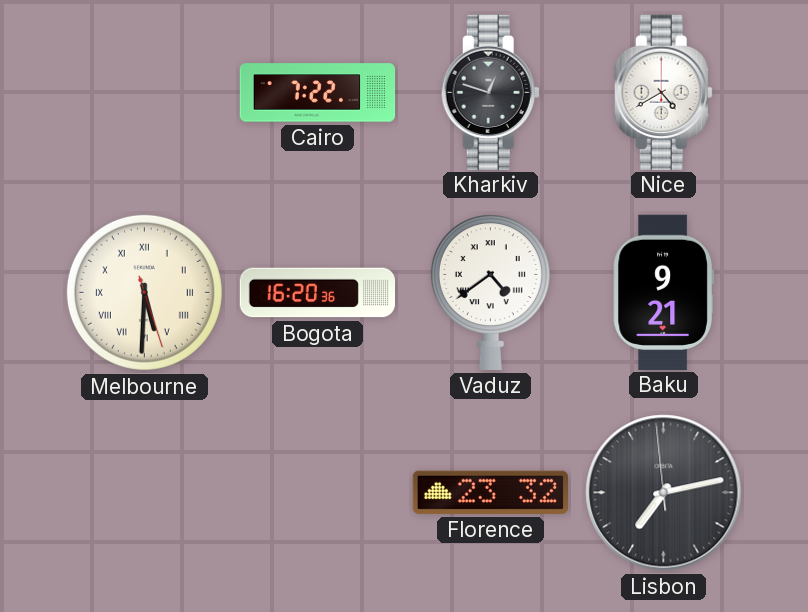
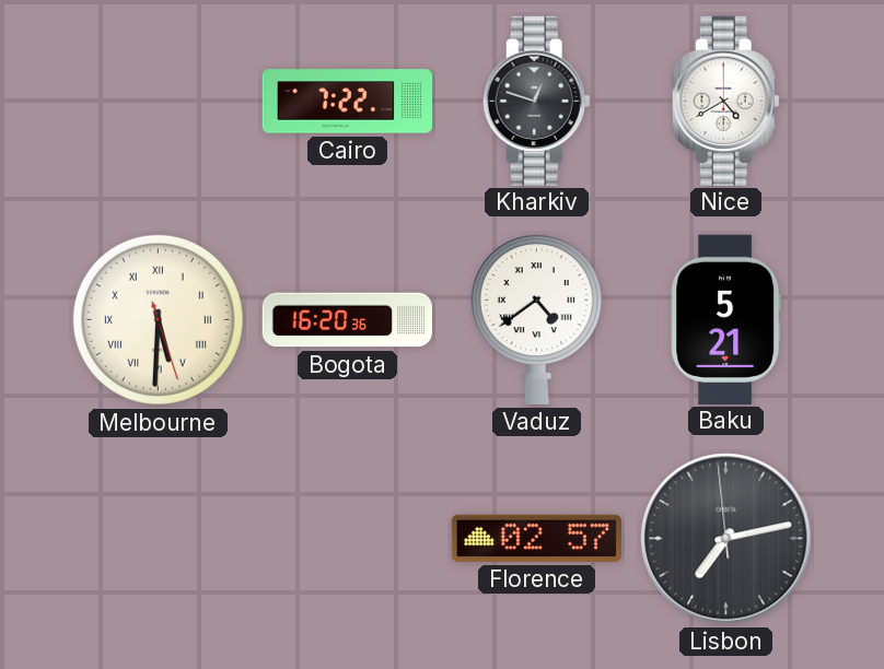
Baku: 9:21 -> 5:21 (725, 319)
Florence: 23:32 -> 02:57 (536, 538)
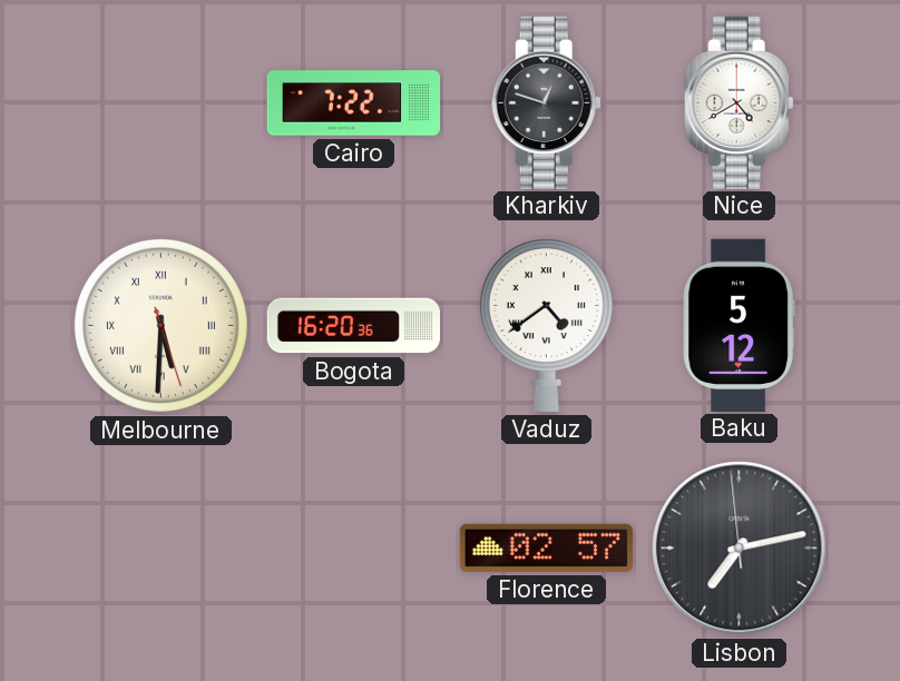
Baku: 5:21 -> 5:12 (738, 325)
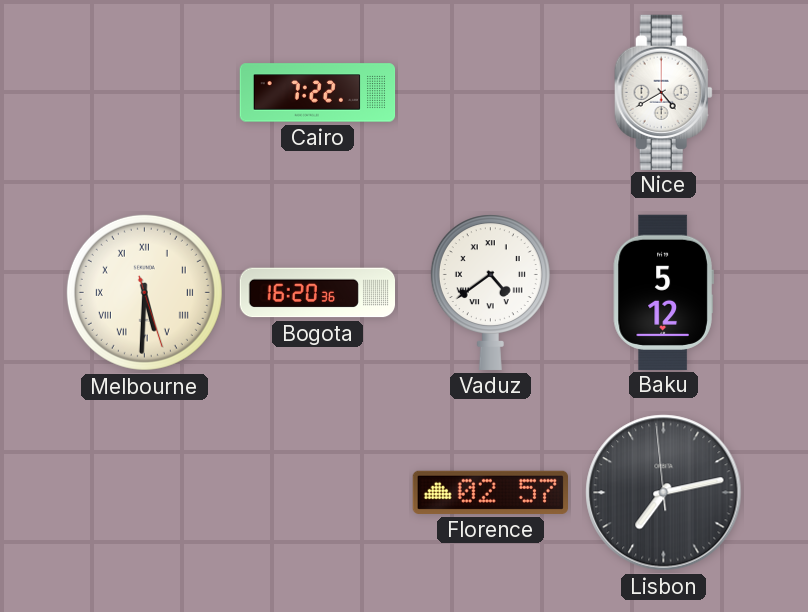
Kharkiv: 12:48 -> none (546, 102)
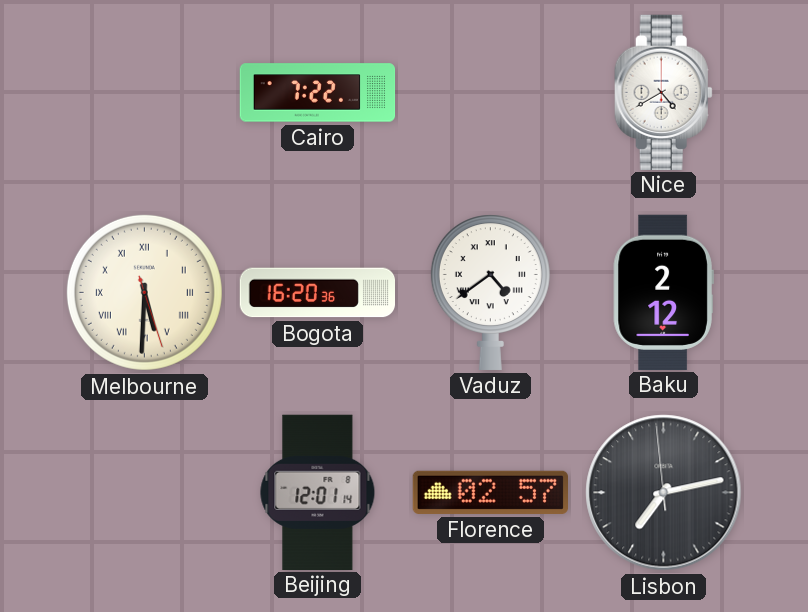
Baku: 5:12 -> 2:12 (663, 292)
Beijing: none -> 12:01 (318, 492)
